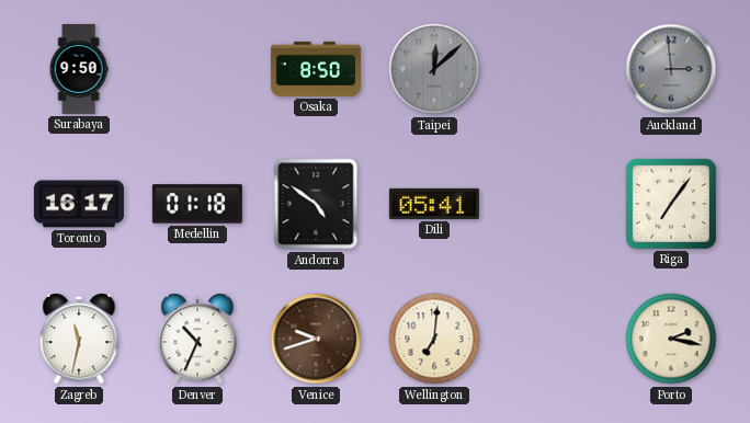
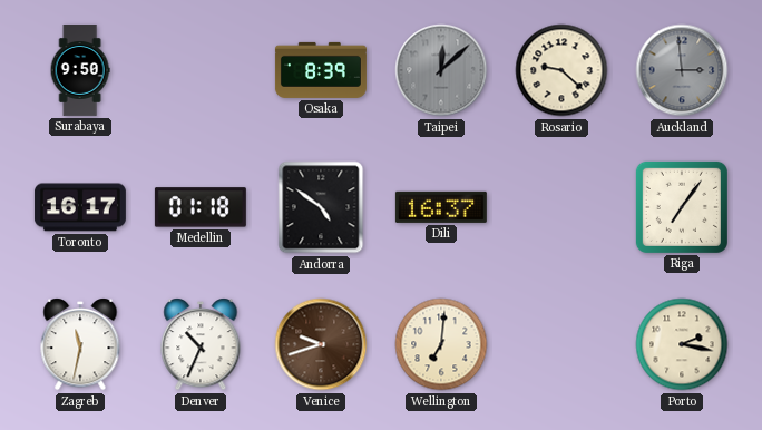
Osaka: 8:50 -> 8:39 (321, 70)
Rosario: none -> 9:22 (561, 70)
Dili: 05:41 -> 16:37 (441, 207)
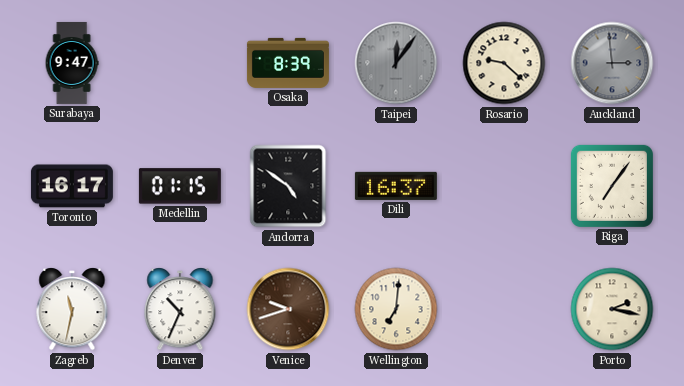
Surabaya: 9:50 -> 9:47 (72, 63)
Taipei: 12:08 -> 12:06 (396, 63)
Medellin: 01:18 -> 01:15 (180, 186)
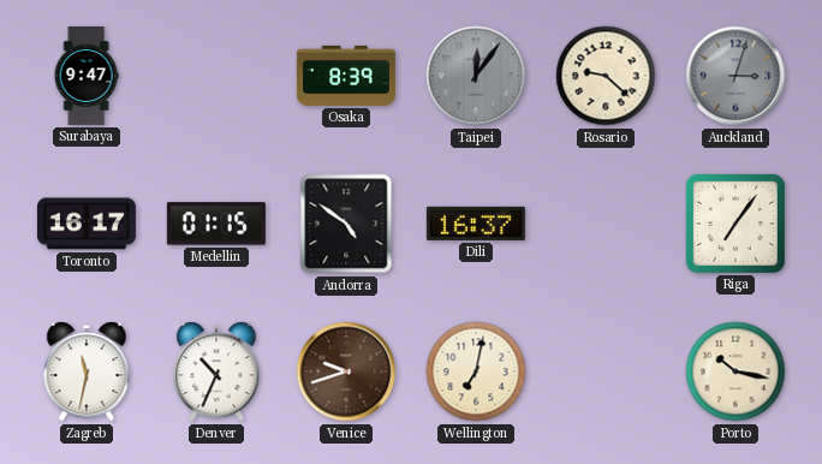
Auckland: 2:59 -> 3:03 (735, 76)
Wellington: 7:01 -> 7:02 (476, 371)
Porto: 2:17 -> 10:17 (735, 371)
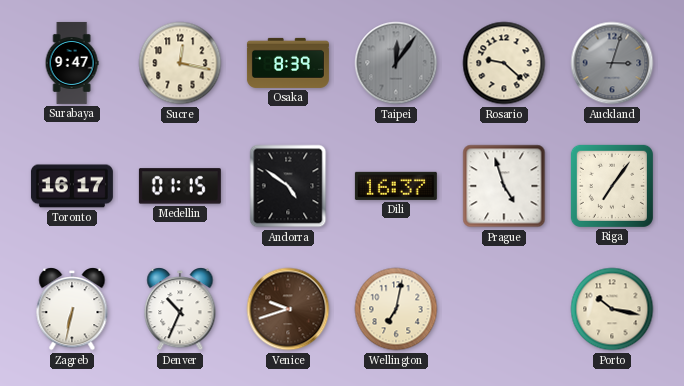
Sucre: none -> 12:17 (180, 63)
Prague: none -> 4:57 (504, 186)
Zagreb: 11:32 -> 6:32 (72, 309)
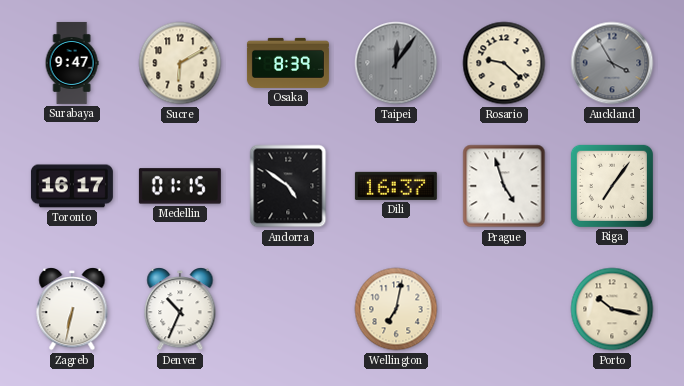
Sucre: 12:17 -> 6:10 (180, 63)
Auckland: 3:03 -> 3:55 (612, 63)
Venice: 9:42 -> none (288, 309)
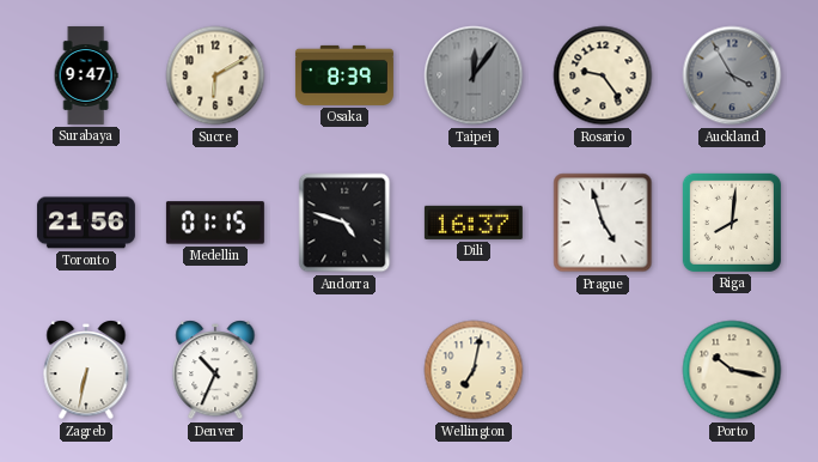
Rosario: 9:22 -> 9:24 (603, 75)
Toronto: 16:17 -> 21:56 (86, 223)
Andorra: 4:51 -> 4:48 (344, 223)
Riga: 7:06 -> 8:01 (732, 223)
